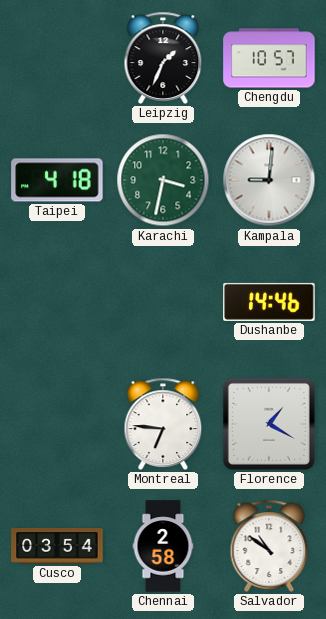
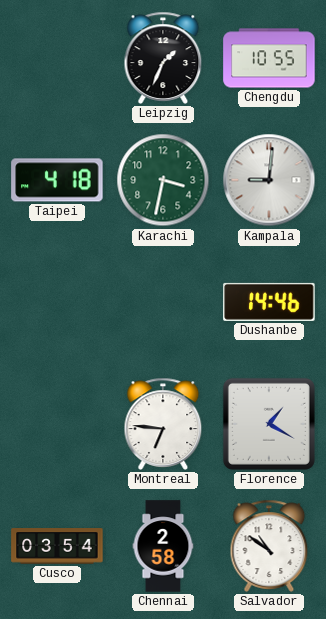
Chengdu: 10:57 -> 10:55 (269, 58)
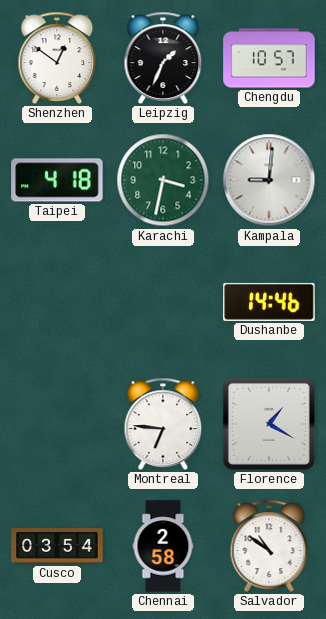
Shenzhen: none -> 12:51 (57, 58)
Chengdu: 10:55 -> 10:57 (269, 58)
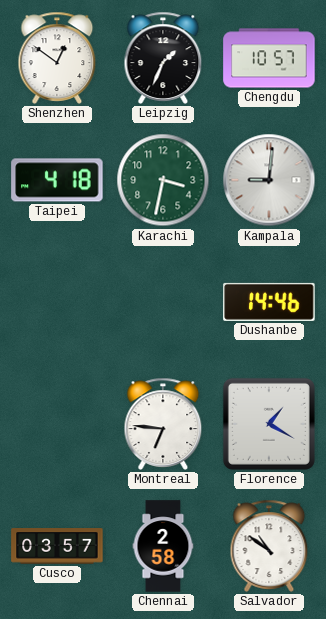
Cusco: 03:54 -> 03:57 (57, 546)
